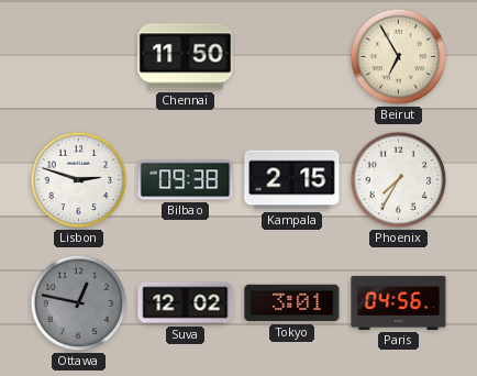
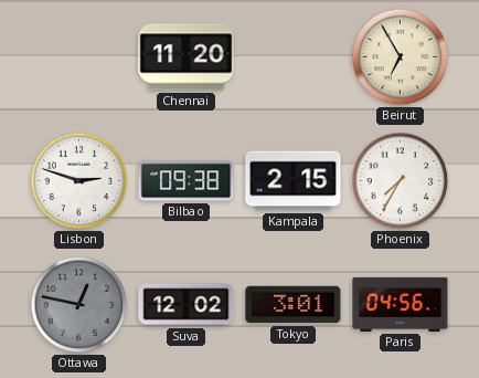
Chennai: 11:50 -> 11:20 (187, 57)
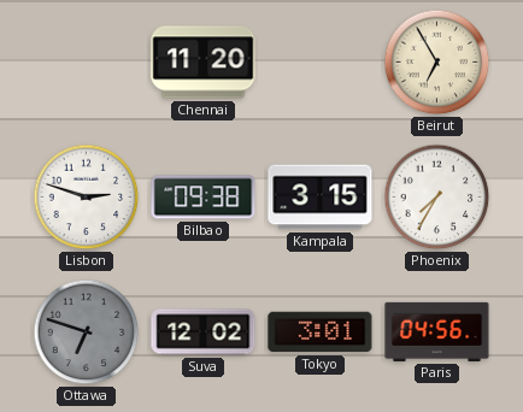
Kampala: 2:15 -> 3:15 (321, 198)
Ottawa: 12:47 -> 6:48 (87, 332)
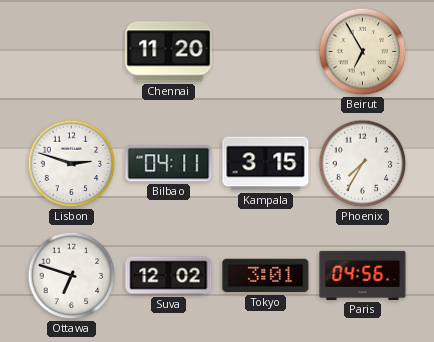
Bilbao: 09:38 -> 04:11 (169, 164)
Ottawa dial: grey -> white (72, 276)
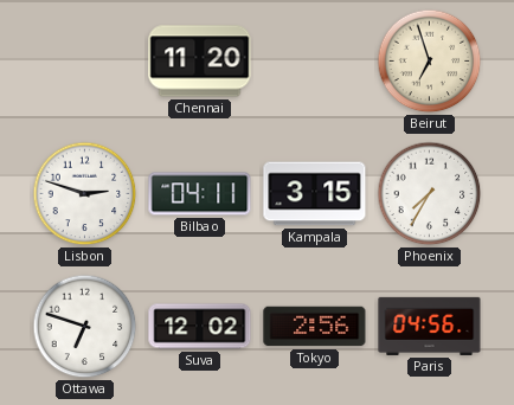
Beirut: 6:55 -> 6:57 (430, 62)
Tokyo: 3:01 -> 2:56 (315, 327)
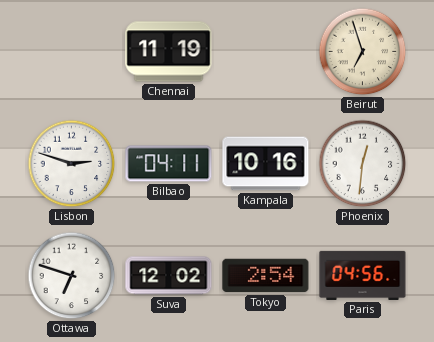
Chennai: 11:20 -> 11:19 (169, 52)
Kampala: 3:15 -> 10:16 (266, 164)
Phoenix: 7:35 -> 12:31 (363, 164)
Tokyo: 2:56 -> 2:54 (266, 276)
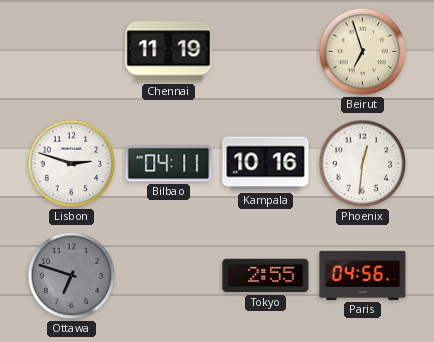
Ottawa dial: white -> grey (72, 276)
Suva: 12:02 -> none (169, 276)
Tokyo: 2:54 -> 2:55 (266, 276)
